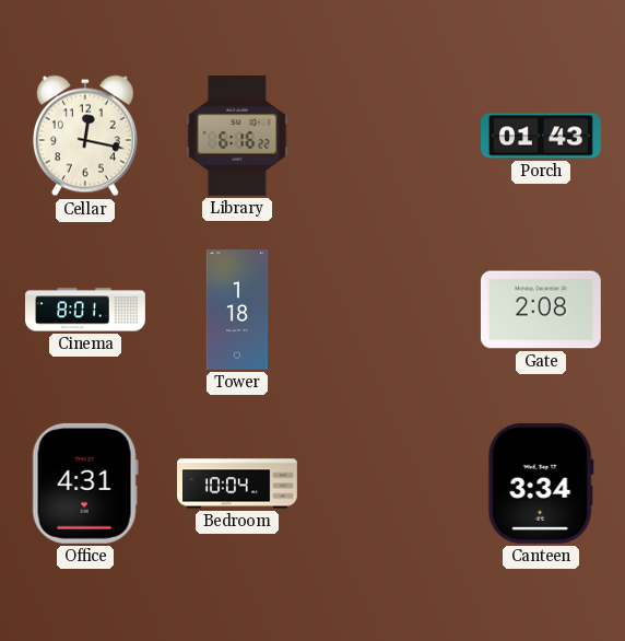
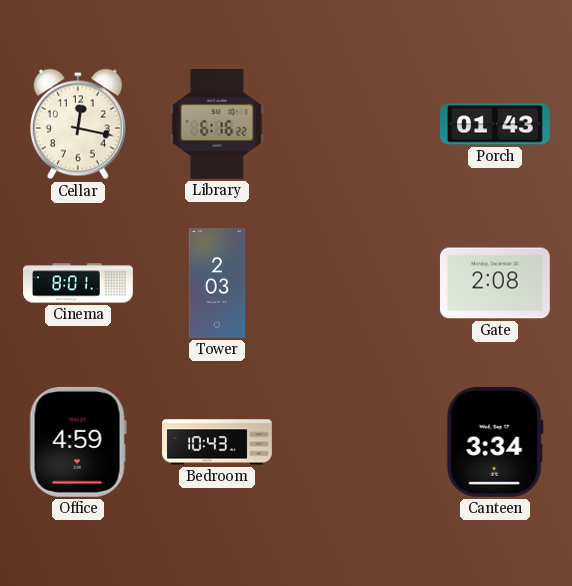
Tower: 1:18 -> 2:03 (217, 284)
Office: 4:31 -> 4:59 (78, 442)
Bedroom: 10:04 -> 10:43 (217, 442)
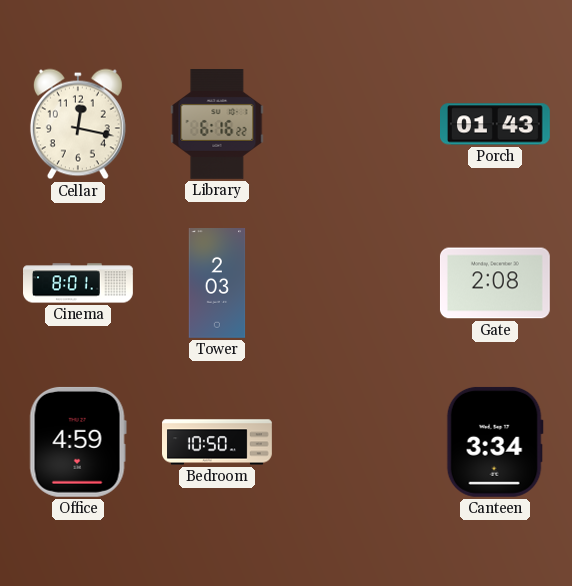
Bedroom: 10:43 -> 10:50 (217, 442)
